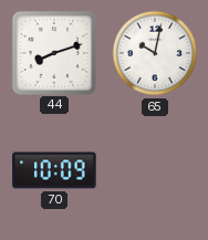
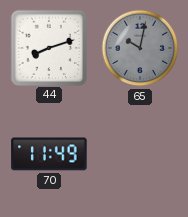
65 dial: white -> grey (140, 48)
70: 10:09 -> 11:49 (49, 154)
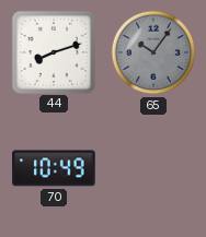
65: 10:02 -> 10:06 (153, 52)
70: 11:49 -> 10:49 (54, 168)
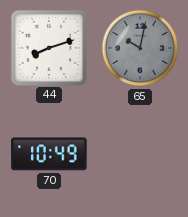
65: 10:06 -> 10:02 (140, 48)
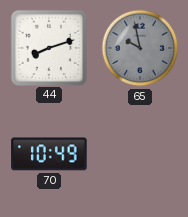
65: 10:02 -> 9:58 (140, 48)
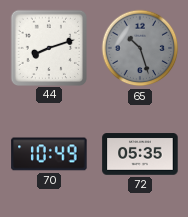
65: 9:58 -> 10:27 (140, 48)
72: none -> 05:35 (140, 154)
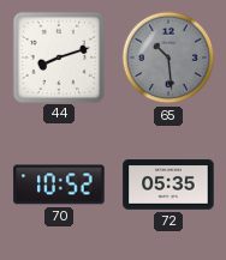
65: 10:27 -> 10:29 (168, 58)
70: 10:49 -> 10:52 (59, 185)
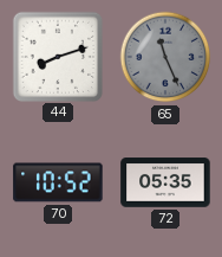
65: 10:29 -> 11:26 (165, 57)
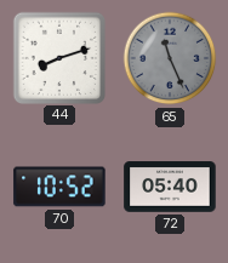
72: 05:35 -> 05:40 (170, 187)
